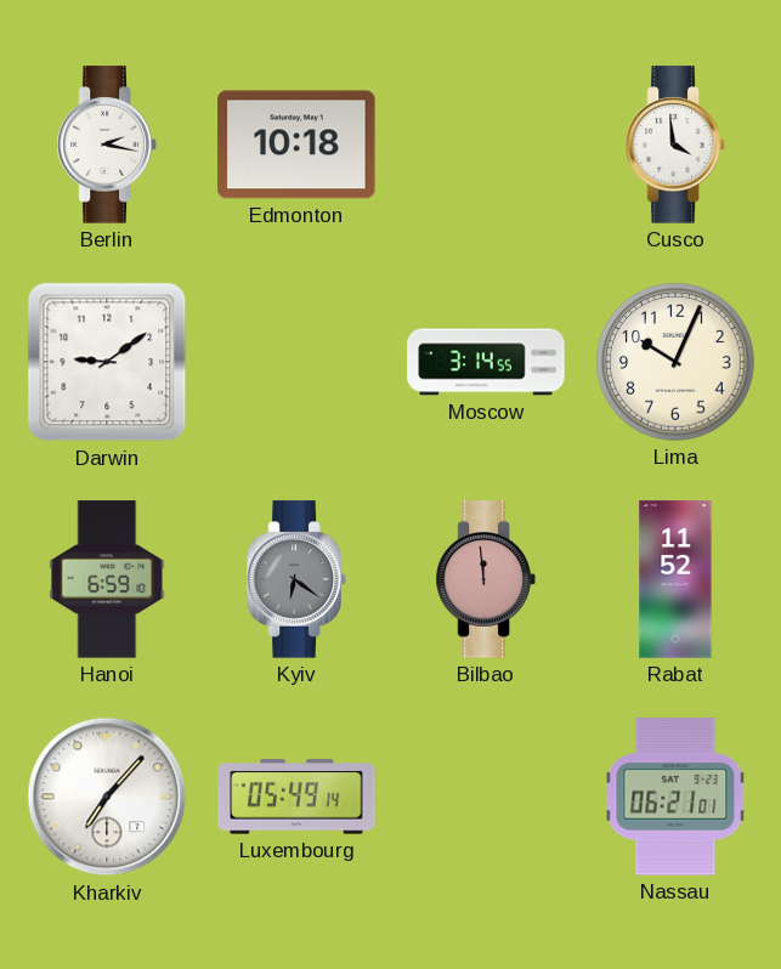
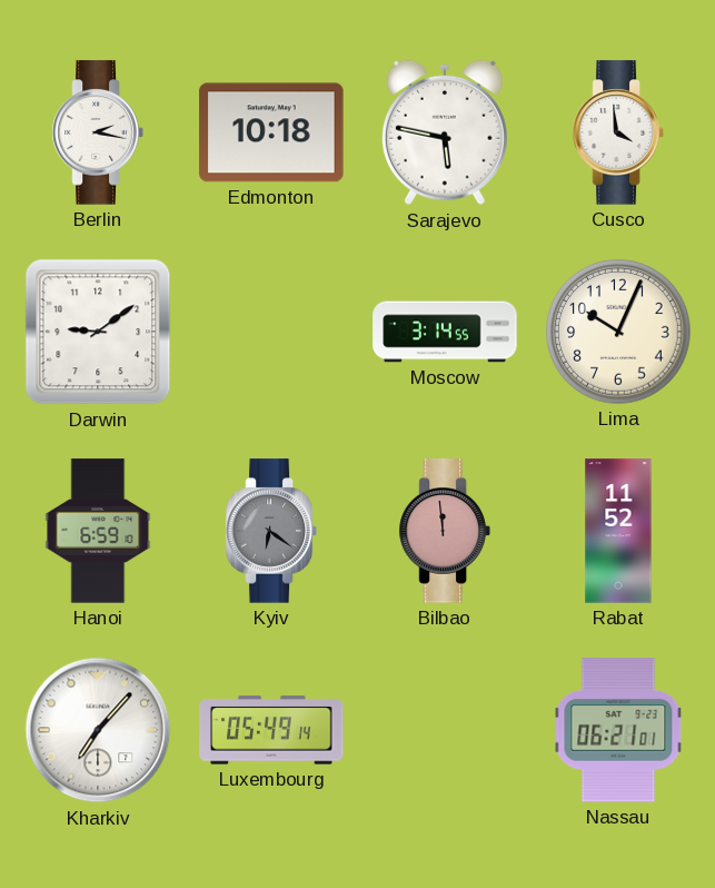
Sarajevo: none -> 5:47 (445, 132)
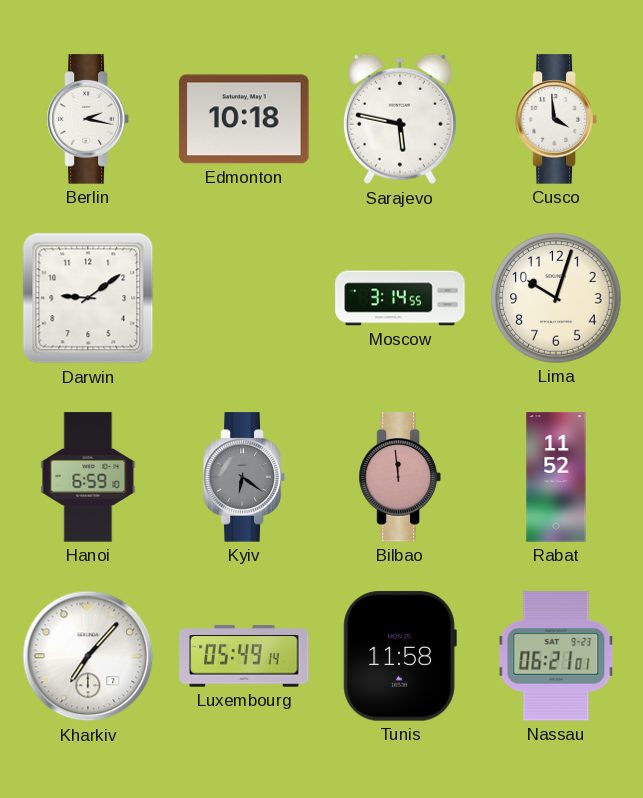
Lima: 10:04 -> 10:03 (556, 298)
Tunis: none -> 11:58 (400, 656)
